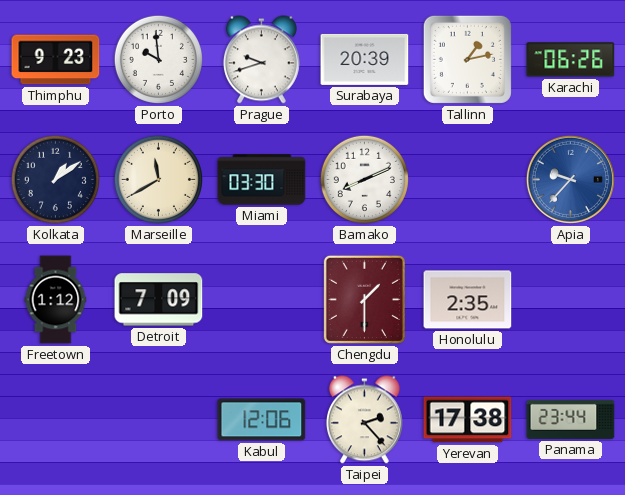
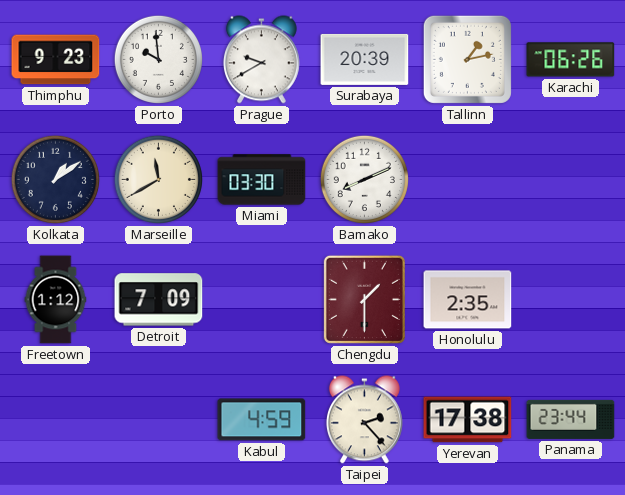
Prague: 9:42 -> 9:40 (261, 60)
Apia: 9:37 -> none (570, 179)
Kabul: 12:06 -> 4:59 (262, 420)
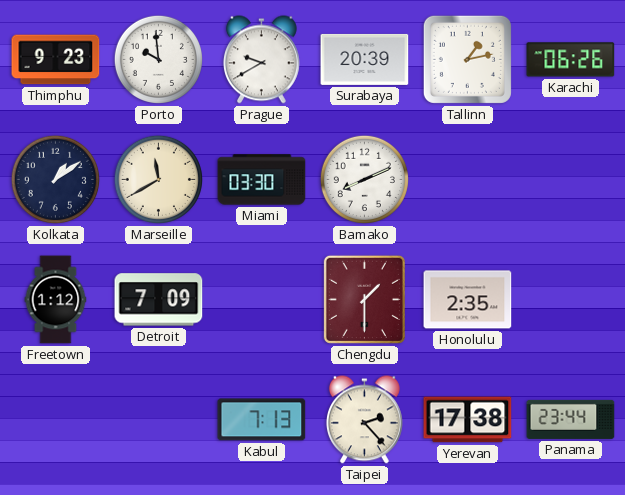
Kabul: 4:59 -> 7:13 (262, 420)
